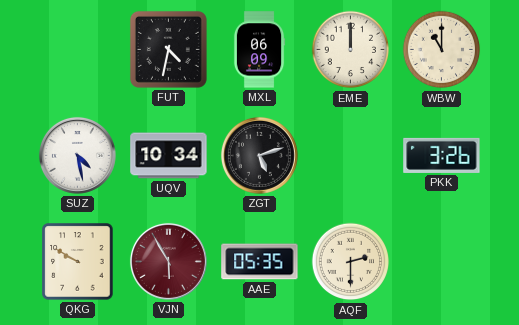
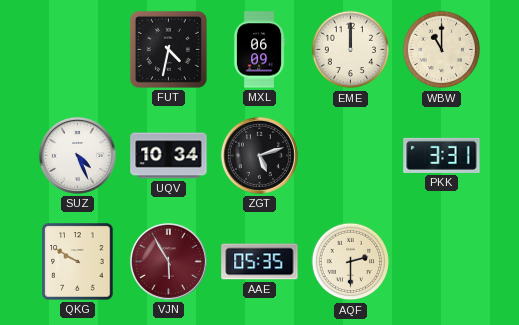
SUZ: 4:28 -> 4:26 (77, 155)
PKK: 3:26 -> 3:31 (442, 155)
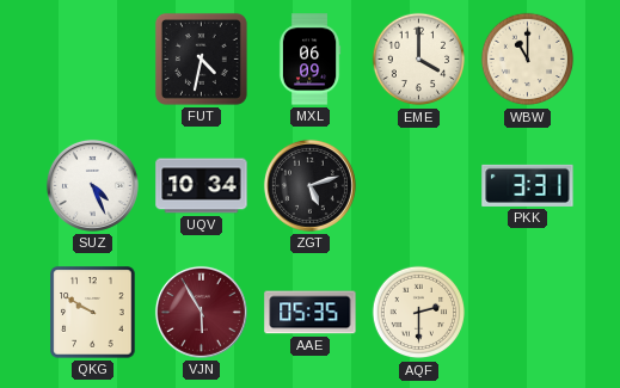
EME: 12:00 -> 4:00 (419, 60)
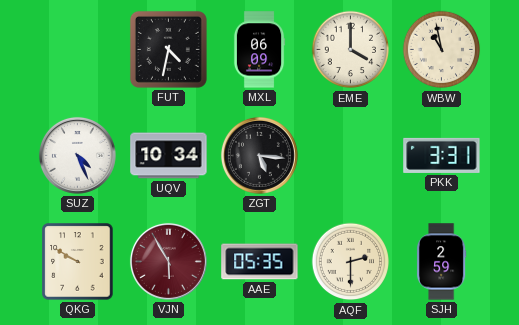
WBW: 11:00 -> 10:58 (442, 50)
ZGT: 5:12 -> 5:16 (259, 155)
SJH: none -> 2:59 (441, 262)
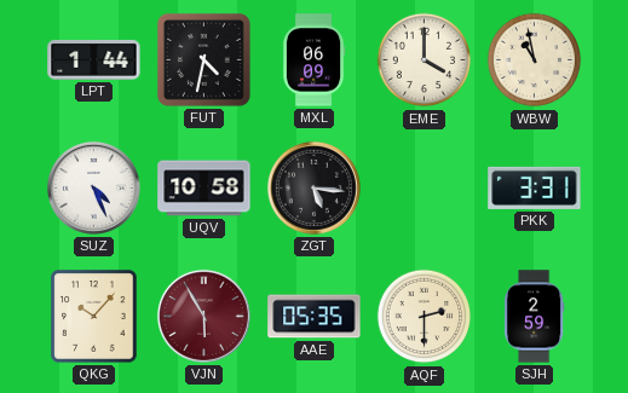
LPT: none -> 1:44 (94, 59)
UQV: 10:34 -> 10:58 (204, 189)
QKG: 9:50 -> 10:07 (94, 317)
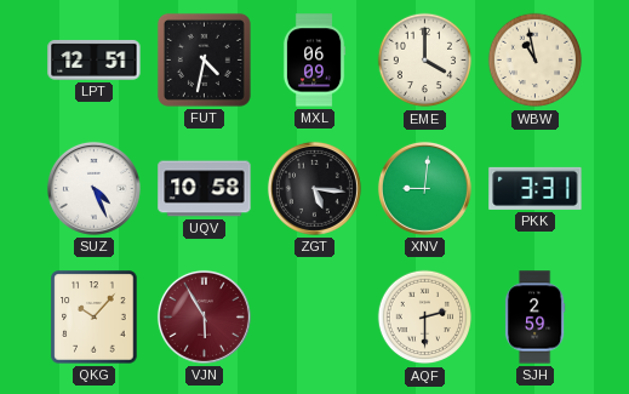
LPT: 1:44 -> 12:51 (95, 59)
XNV: none -> 9:01 (424, 188)
AAE: 05:35 -> none (315, 317)
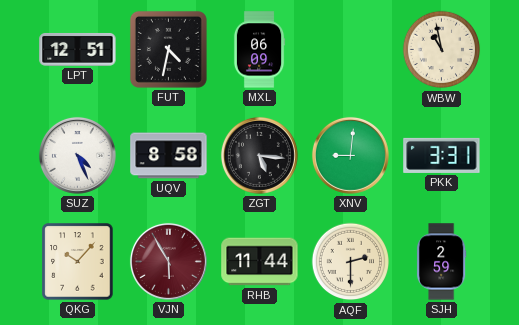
EME: 4:00 -> none (425, 61)
UQV: 10:58 -> 8:58 (169, 156)
RHB: none -> 11:44 (260, 262)
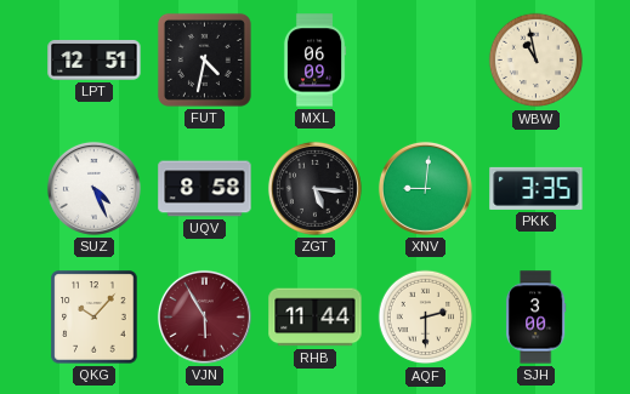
PKK: 3:31 -> 3:35 (537, 188)
SJH: 2:59 -> 3:00 (535, 318)
